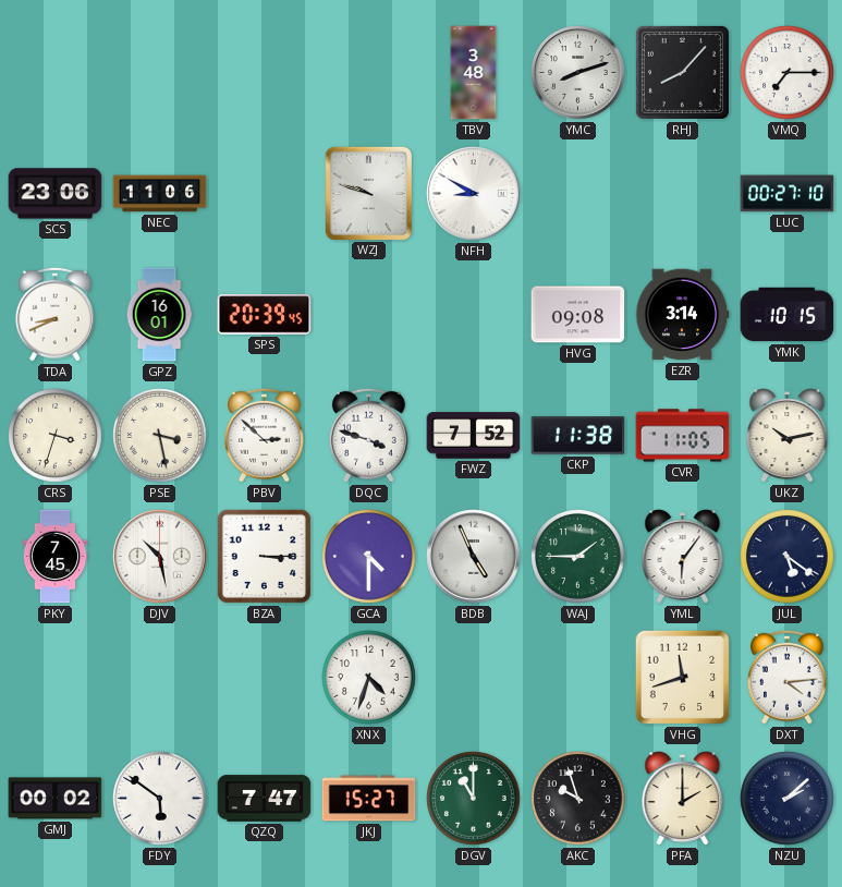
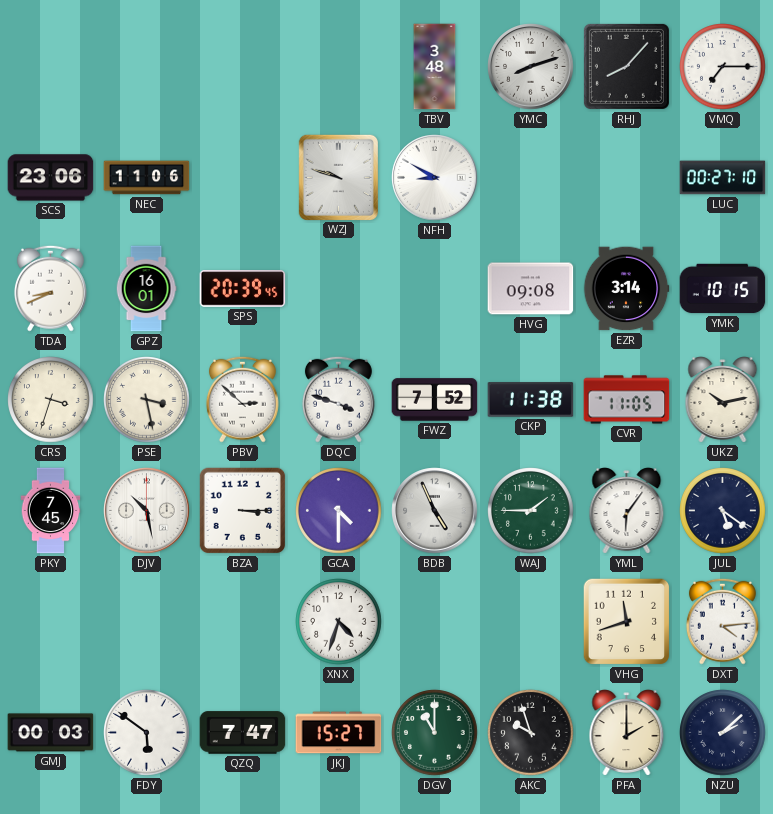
GMJ: 00:02 -> 00:03 (51, 733)
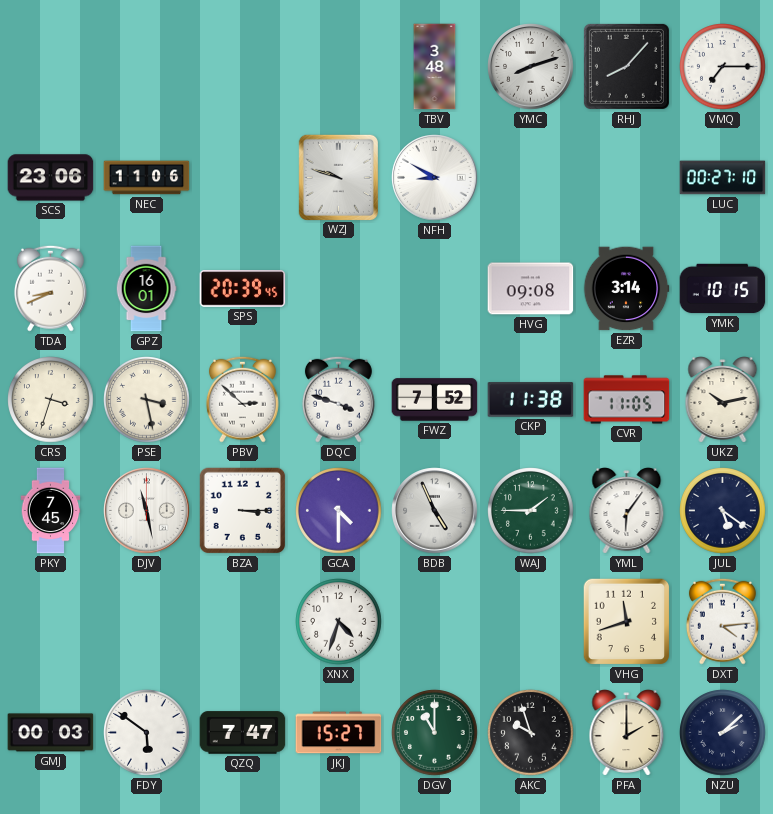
DJV: 10:28 -> 11:28 (147, 511)
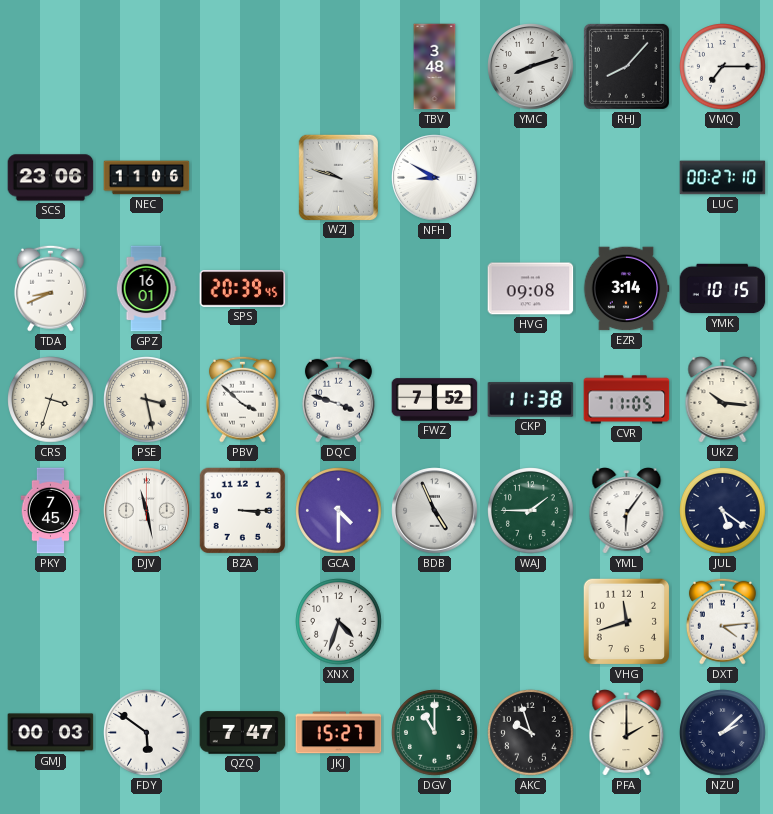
PBV: 2:52 -> 3:52 (242, 399)
UKZ: 10:13 -> 10:16 (723, 400)
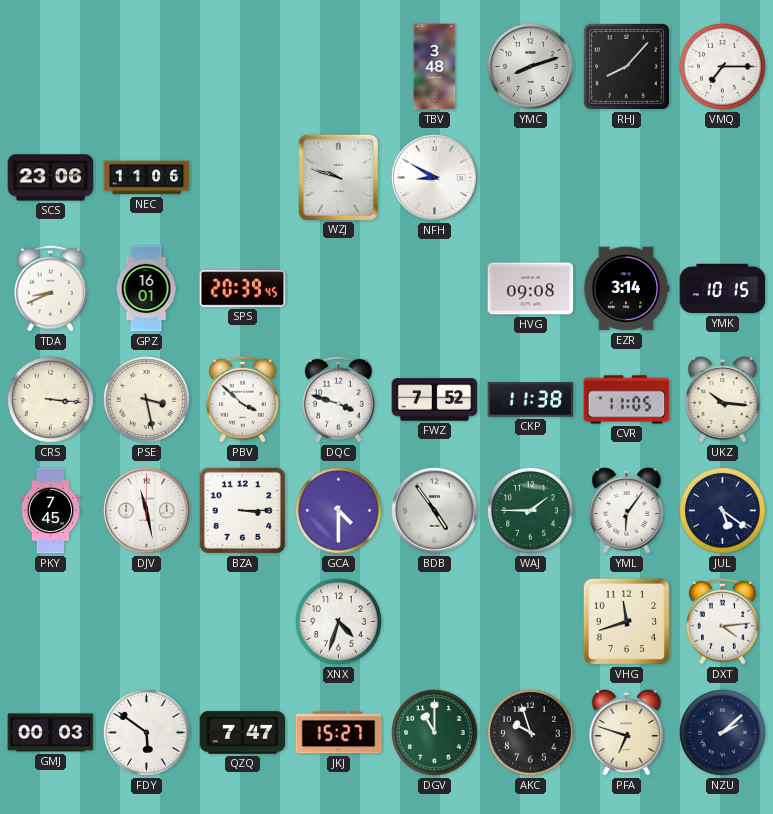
LUC: 00:27 -> none (723, 178)
CRS: 3:33 -> 3:16 (51, 400)
BDB: 4:56 -> 4:54 (435, 511)
PFA: 2:00 -> 6:48 (627, 733)
